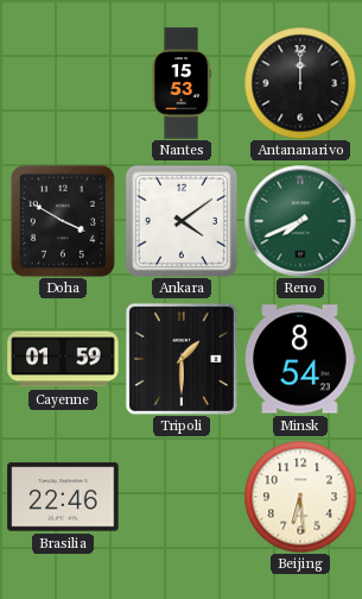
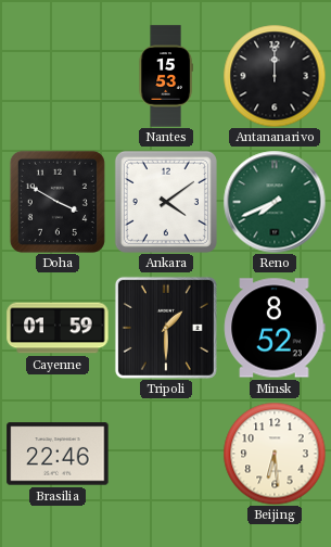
Minsk: 8:54 -> 8:52 (275, 328)
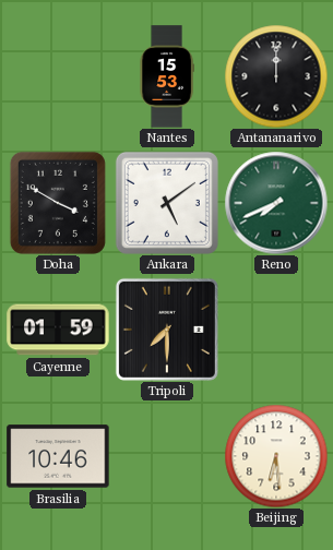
Ankara: 4:09 -> 5:09 (167, 203)
Tripoli: 1:30 -> 7:30 (167, 330)
Minsk: 8:52 -> none (275, 328)
Brasilia: 22:46 -> 10:46 (58, 456)
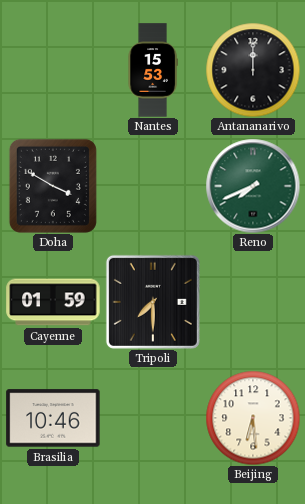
Ankara: 5:09 -> none (167, 203)
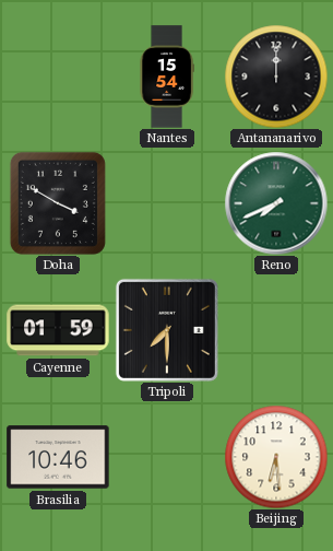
Nantes: 15:53 -> 15:54 (167, 77)
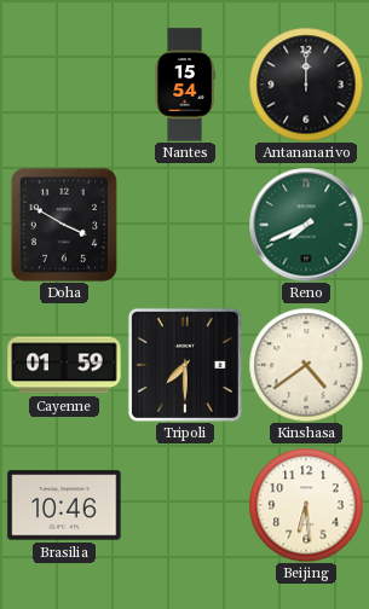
Kinshasa: none -> 4:39 (306, 365)
